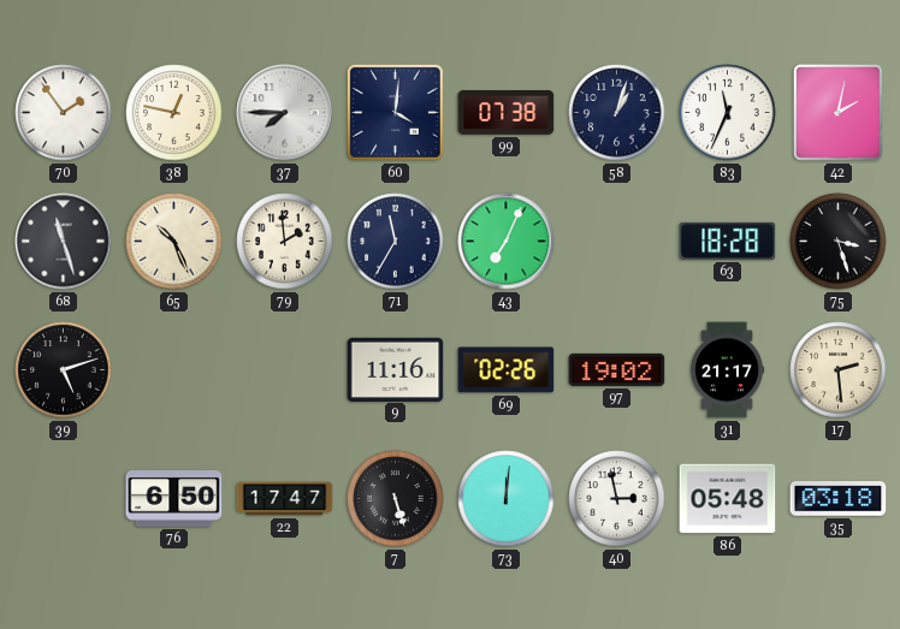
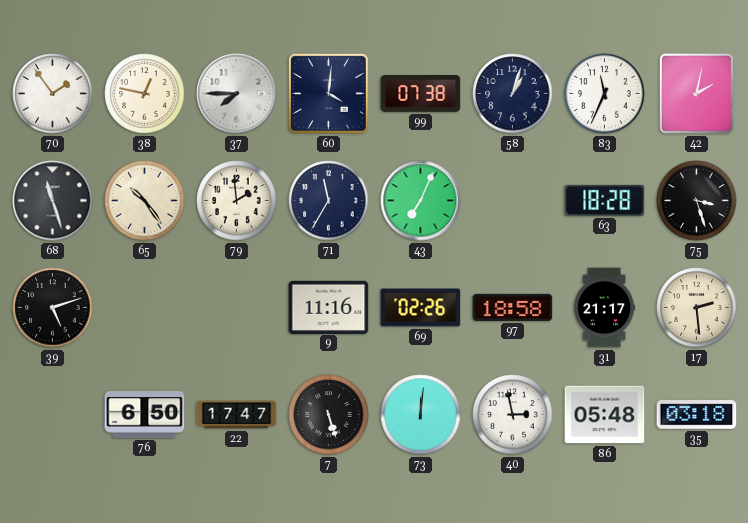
65: 10:26 -> 10:24 (145, 201)
97: 19:02 -> 18:58 (513, 307)
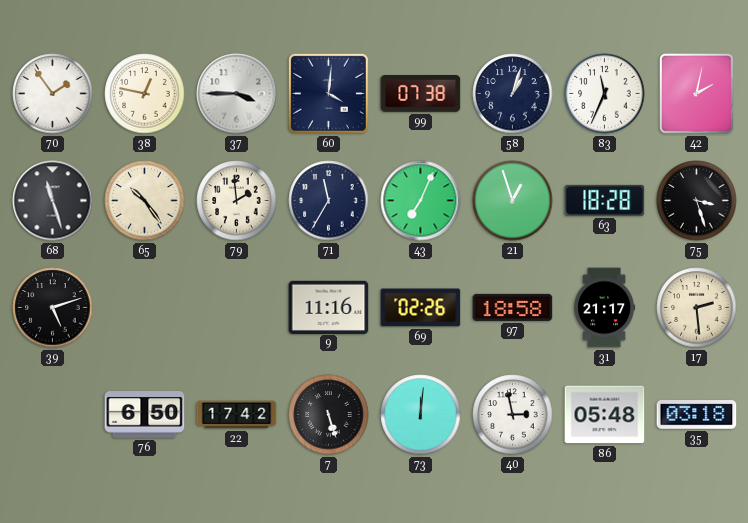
37: 7:45 -> 3:45 (237, 94)
21: none -> 12:57 (513, 201)
22: 17:47 -> 17:42 (237, 415)
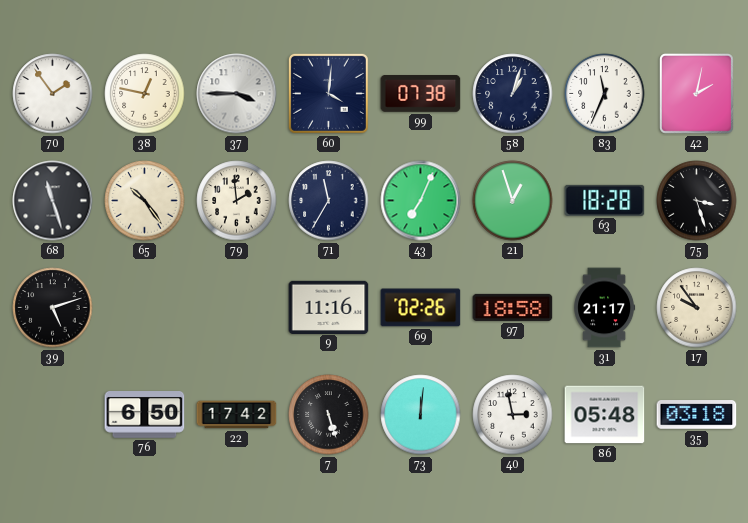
17: 2:29 -> 9:54 (697, 308)
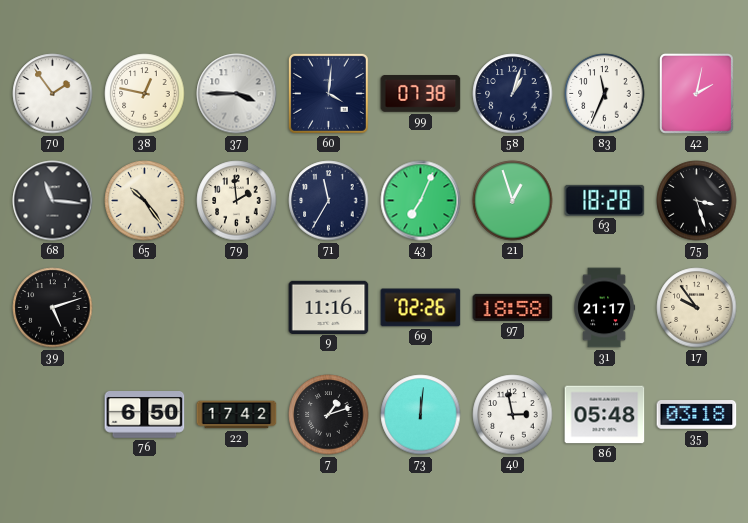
68: 11:27 -> 11:16 (53, 201)
7: 5:27 -> 1:12 (329, 415)
